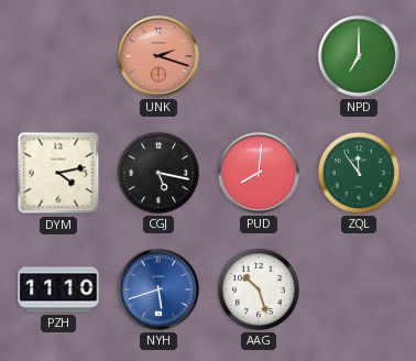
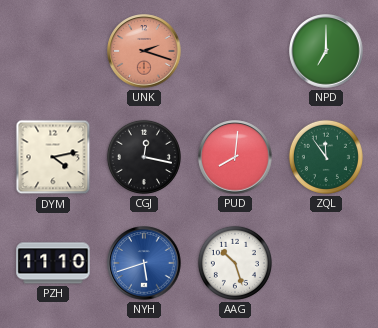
CGJ: 5:17 -> 12:17 (144, 157)
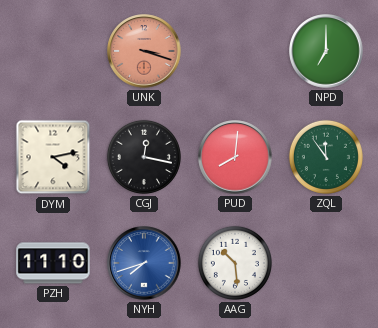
UNK: 2:18 -> 3:18 (144, 51)
NYH: 5:42 -> 7:42 (144, 263)
AAG: 10:27 -> 10:29 (235, 263)
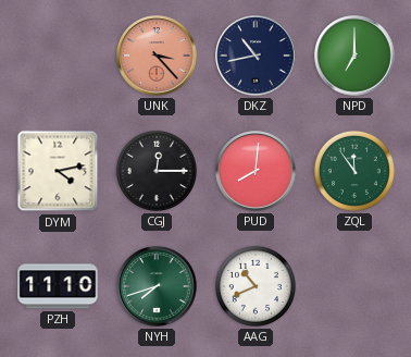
UNK: 3:18 -> 3:23 (157, 56)
DKZ: none -> 10:43 (256, 56)
CGJ: 12:17 -> 12:15 (157, 171)
NYH dial: blue -> green (157, 286)
AAG: 10:29 -> 10:41 (256, 286)
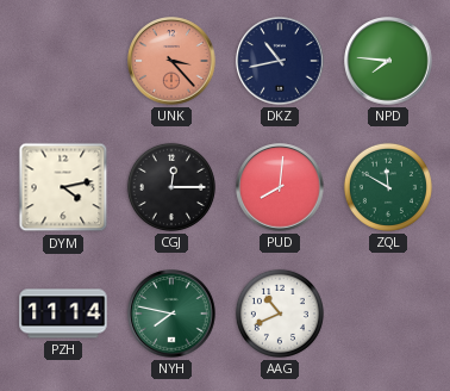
NPD: 7:00 -> 7:46 (388, 61)
ZQL: 11:54 -> 11:50 (388, 187)
PZH: 11:10 -> 11:14 (63, 314)
NYH: 7:42 -> 7:47 (171, 314)
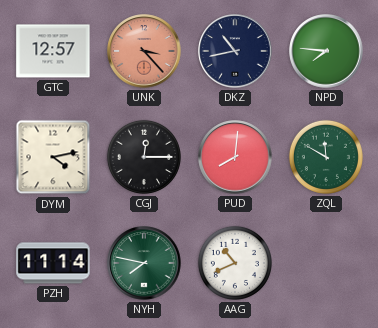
GTC: none -> 12:57 (53, 51)
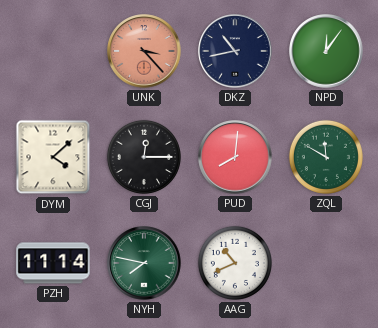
GTC: 12:57 -> none (53, 51)
NPD: 7:46 -> 12:06 (326, 51)
DYM: 4:13 -> 4:08 (53, 157)
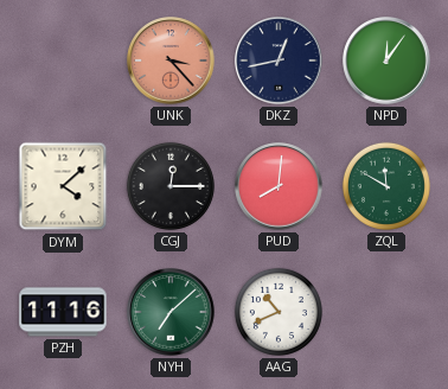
DKZ: 10:43 -> 12:43 (279, 60)
PZH: 11:14 -> 11:16 (63, 312)
NYH: 7:47 -> 7:08 (171, 312)
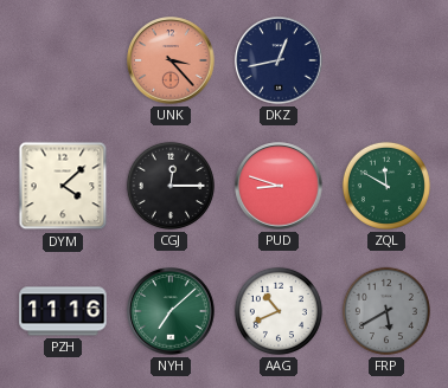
NPD: 12:06 -> none (386, 60)
PUD: 8:01 -> 8:48 (279, 186)
FRP: none -> 5:40 (386, 311)
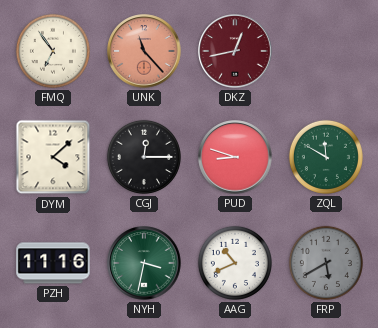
FMQ: none -> 6:54 (53, 51)
UNK: 3:23 -> 11:23 (144, 51)
DKZ dial: navy -> burgundy (235, 51)
NYH: 7:08 -> 3:32 (144, 263)
